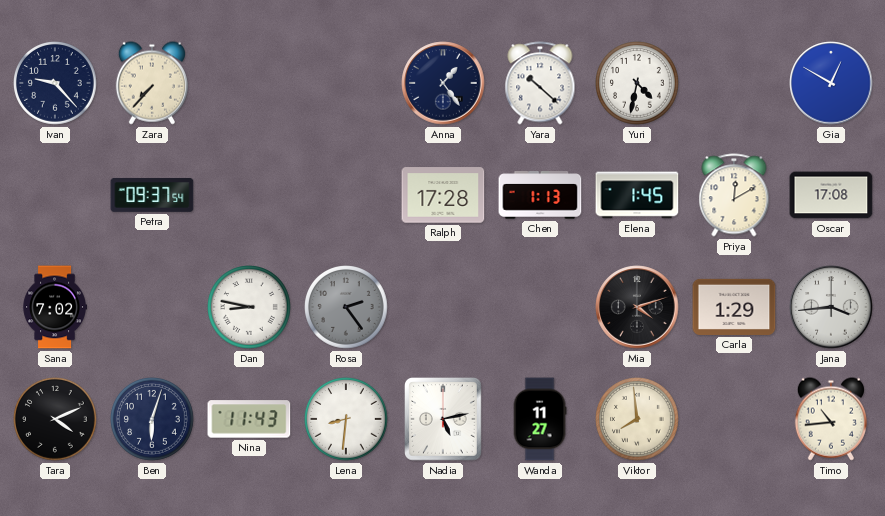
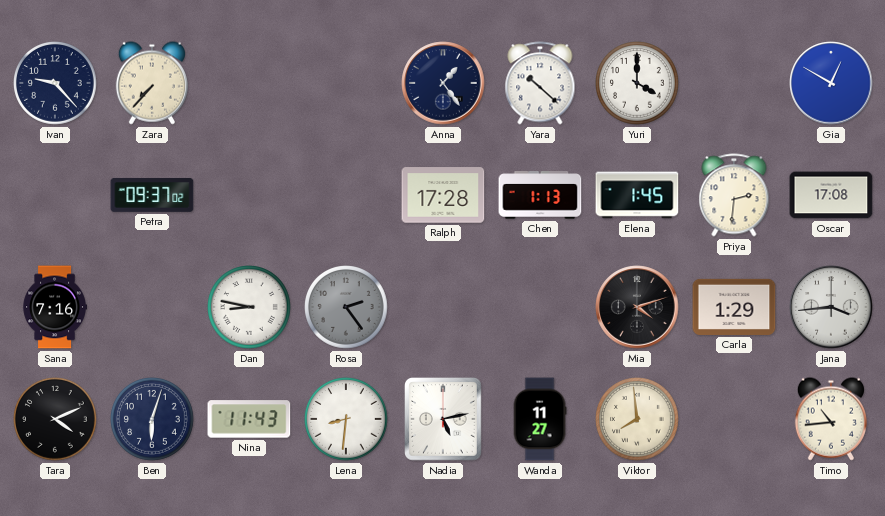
Yuri: 4:32 -> 4:00 (638, 84)
Petra: 09:37:54 -> 09:37:02 (152, 195)
Priya: 12:10 -> 2:31 (734, 195)
Sana: 7:02 -> 7:16 (54, 307)
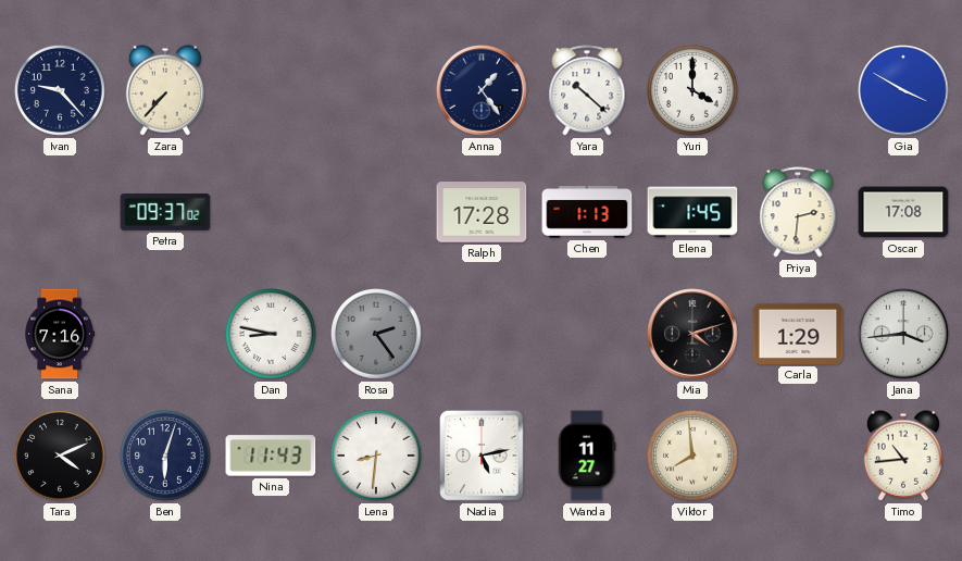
Gia: 12:50 -> 3:50 (903, 90)
